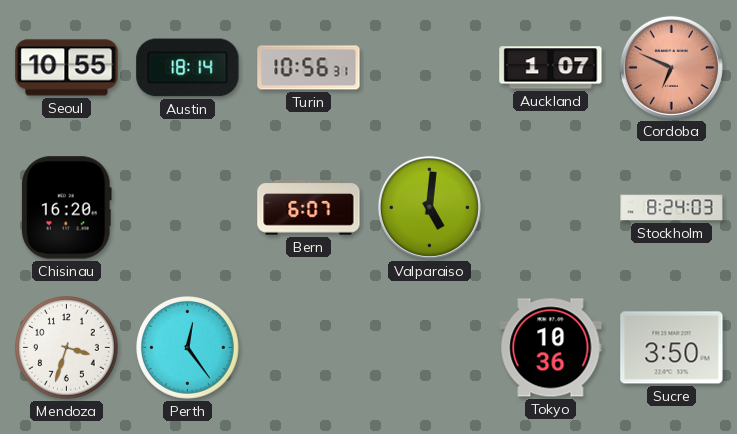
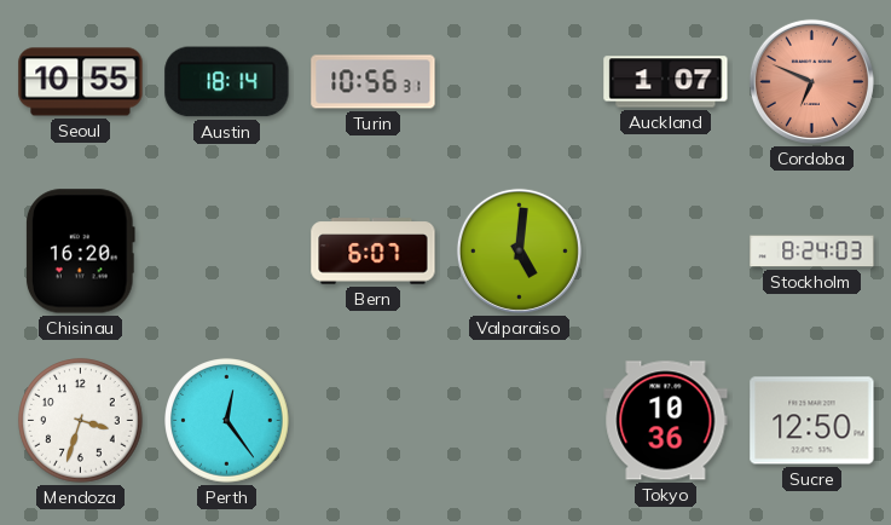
Sucre: 3:50 -> 12:50 (812, 421)
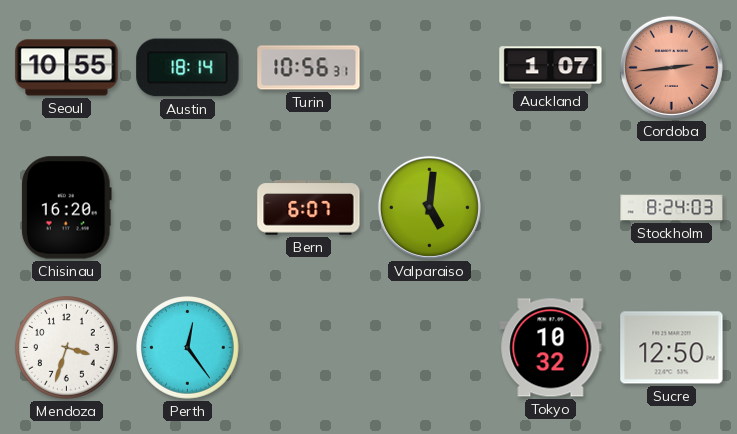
Cordoba: 6:49 -> 2:44 (671, 67)
Tokyo: 10:36 -> 10:32 (551, 348)
